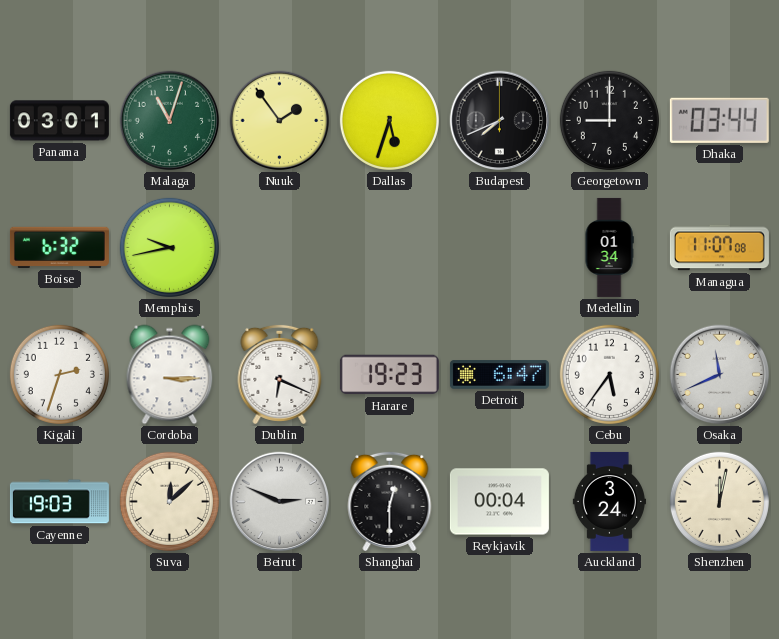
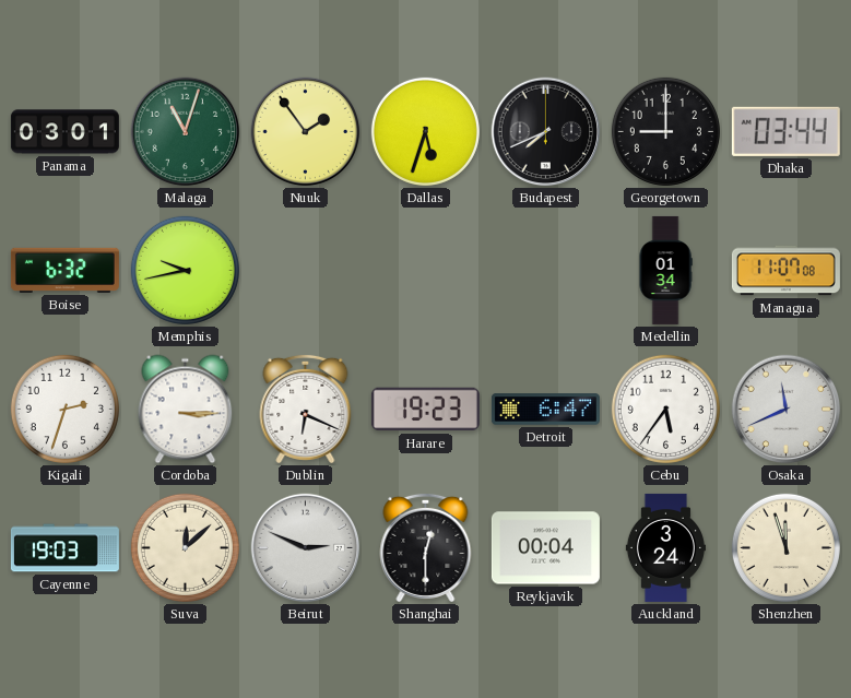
Shenzhen: 12:02 -> 11:57 (785, 547)
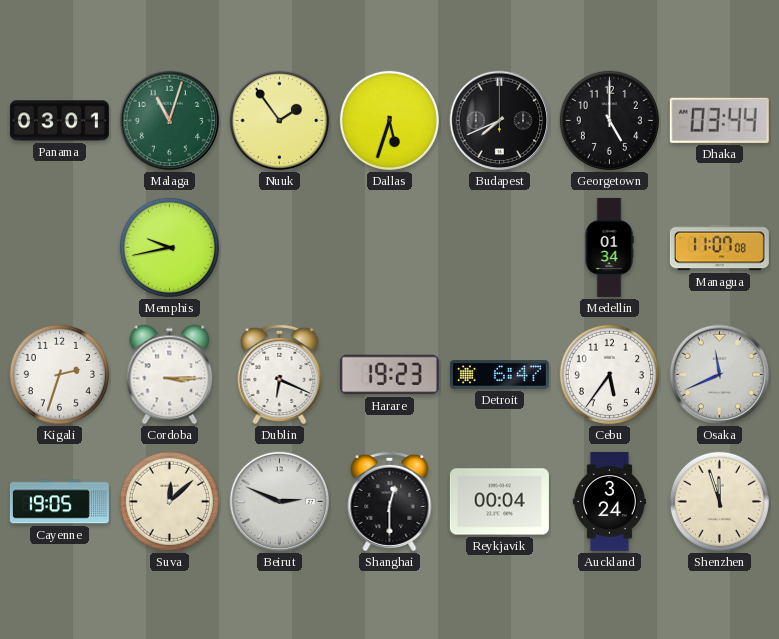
Georgetown: 9:00 -> 5:00 (609, 120)
Boise: 6:32 -> none (64, 270)
Cayenne: 19:03 -> 19:05 (59, 502)
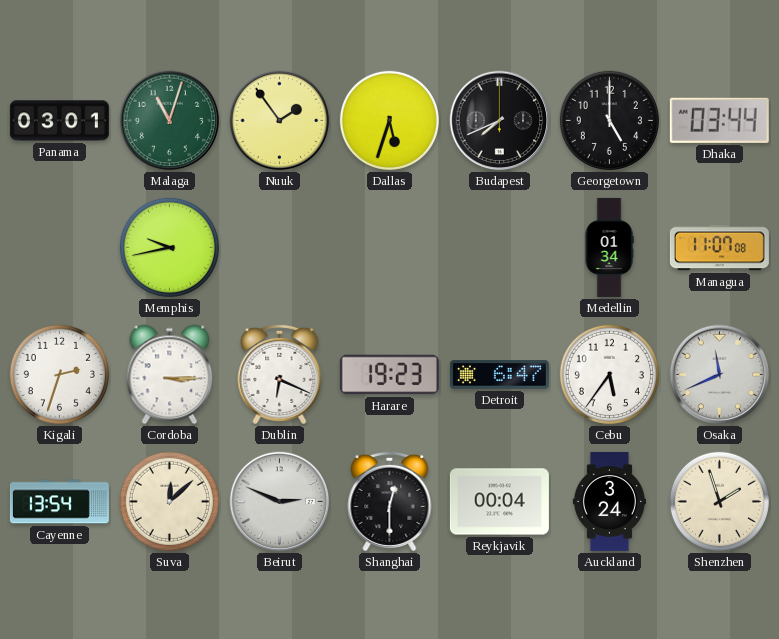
Cayenne: 19:05 -> 13:54 (59, 502)
Shenzhen: 11:57 -> 1:57 (719, 501)
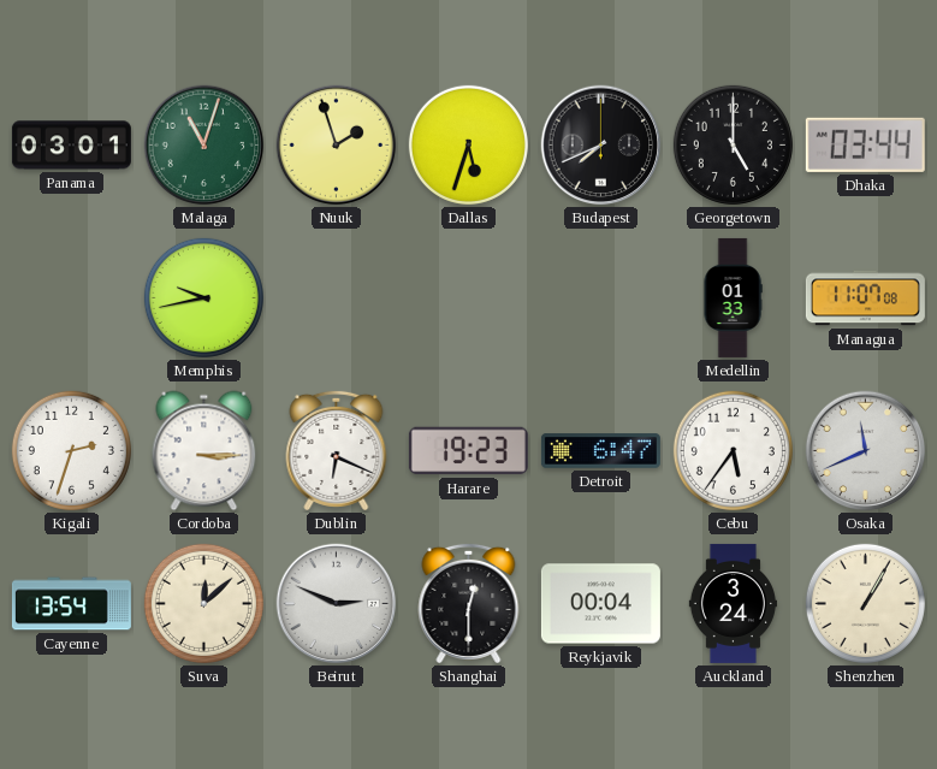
Nuuk: 1:54 -> 1:57 (337, 146)
Medellin: 01:34 -> 01:33 (733, 297)
Shenzhen: 1:57 -> 1:05 (865, 603)
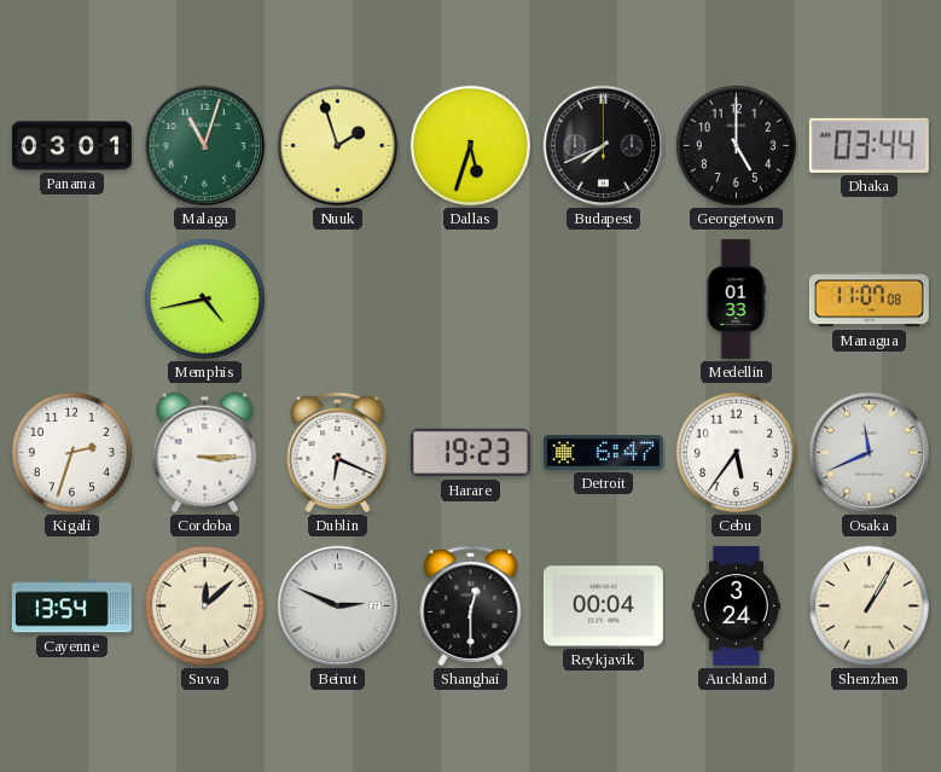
Memphis: 9:43 -> 4:43 (204, 298)
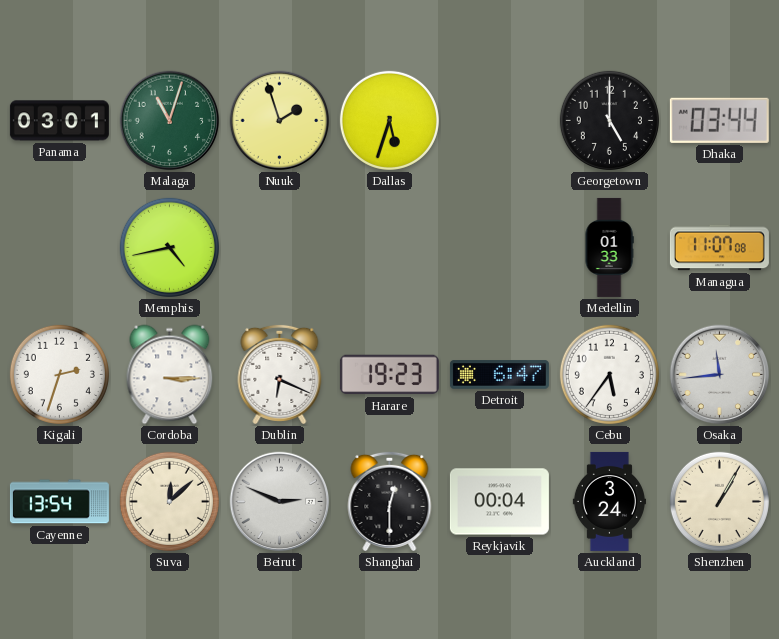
Budapest: 7:41 -> none (604, 146)
Osaka: 11:41 -> 11:44 (720, 375)
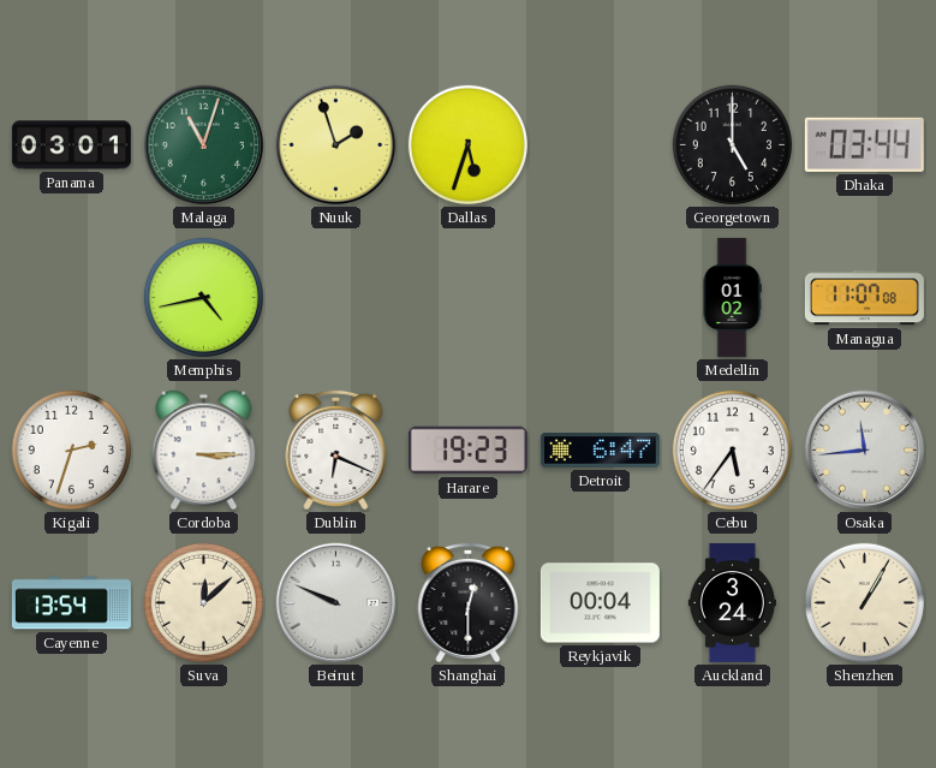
Medellin: 01:33 -> 01:02 (732, 297)
Beirut: 2:49 -> 9:49 (336, 603)
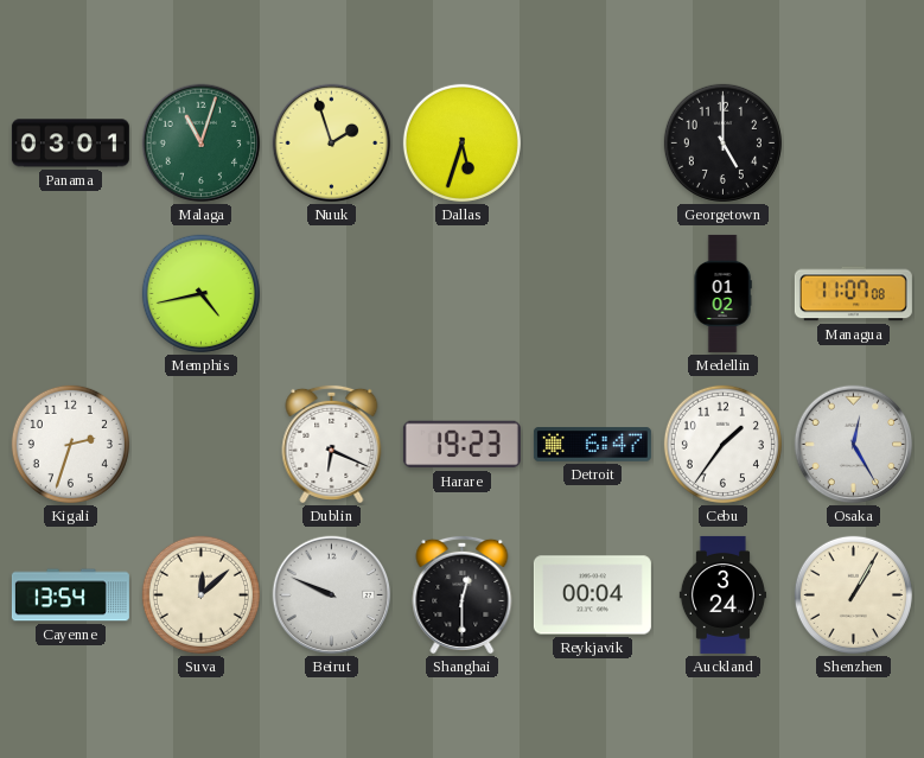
Dhaka: 03:44 -> none (864, 144)
Cordoba: 3:15 -> none (204, 451)
Cebu: 5:36 -> 1:36 (722, 444)
Osaka: 11:44 -> 12:25 (854, 445)
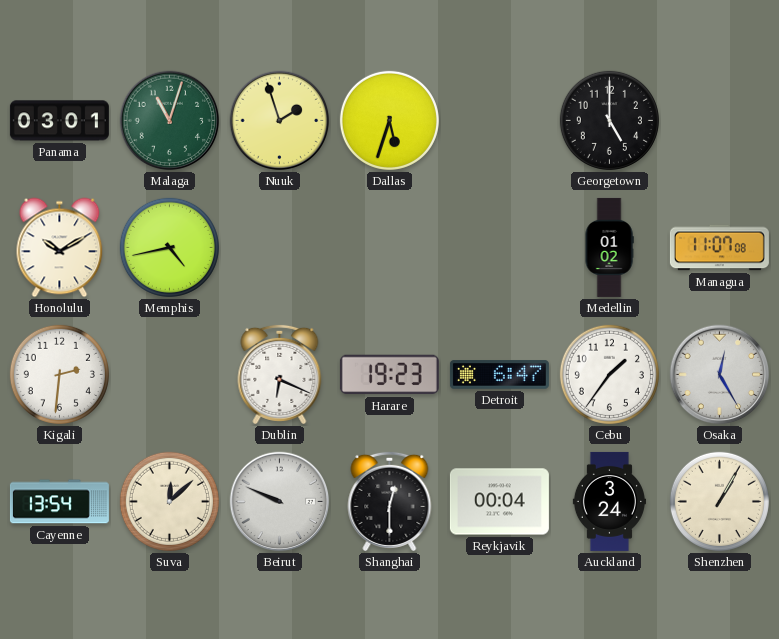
Honolulu: none -> 10:10 (60, 248)
Kigali: 2:33 -> 2:31 (59, 374)
